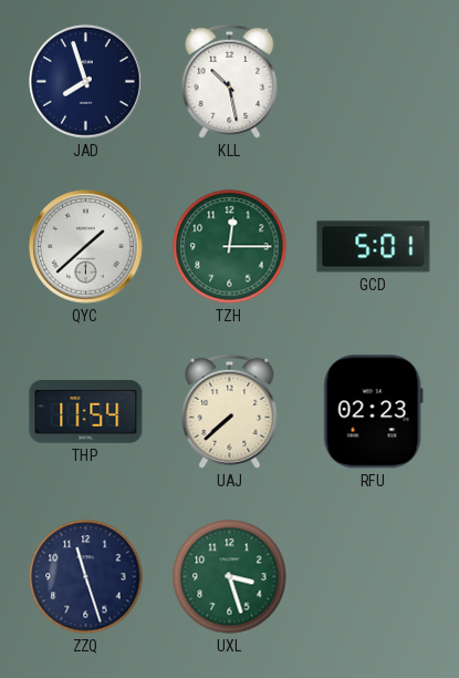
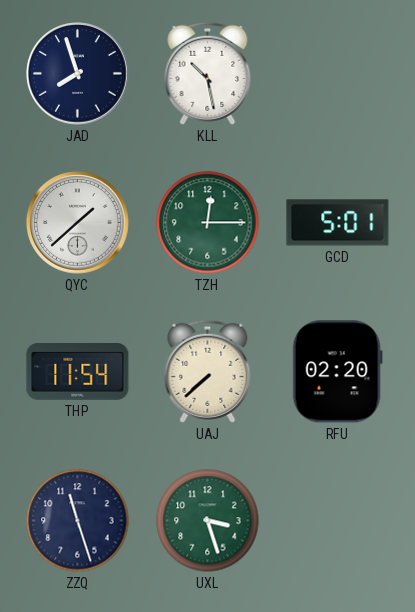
RFU: 02:23 -> 02:20 (337, 372)
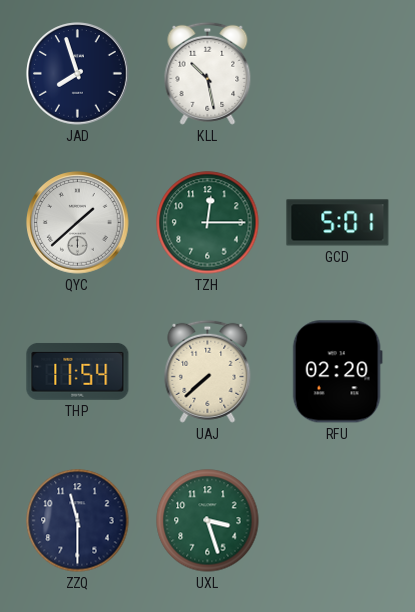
ZZQ: 11:27 -> 11:30 (78, 521)
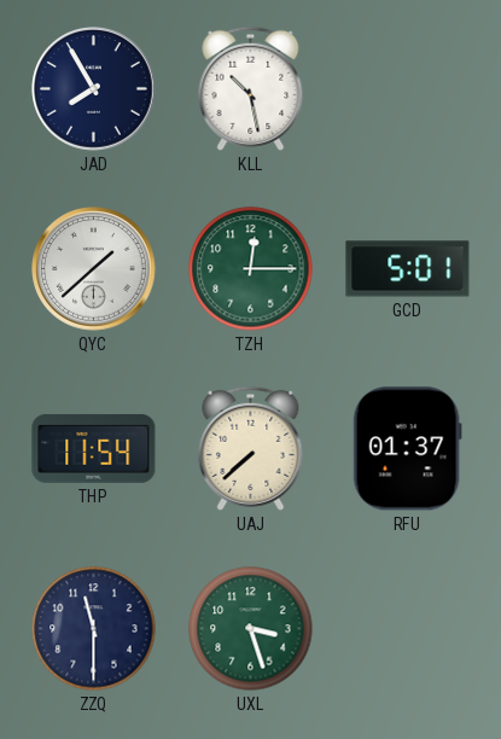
JAD: 7:57 -> 7:55 (94, 89)
RFU: 02:20 -> 01:37 (407, 449)
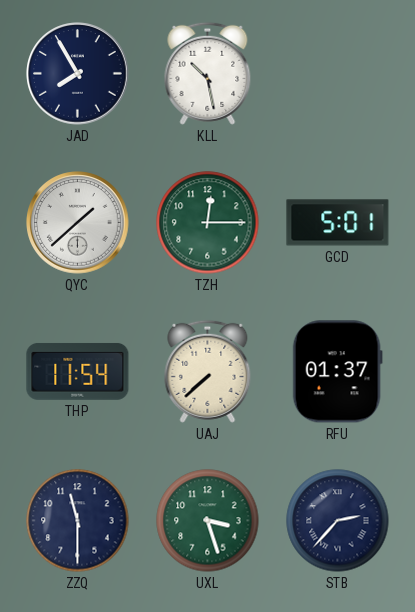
STB: none -> 2:37 (338, 521)
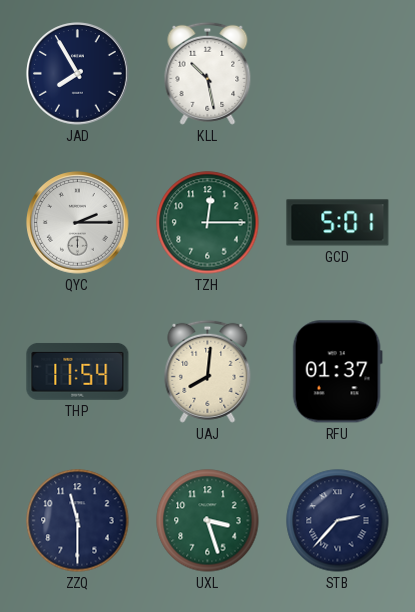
QYC: 1:38 -> 2:15 (78, 223)
UAJ: 7:38 -> 8:01 (208, 371)
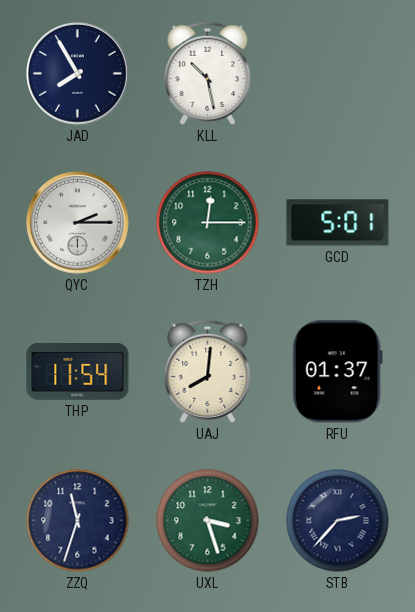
ZZQ: 11:30 -> 11:33 (78, 521)
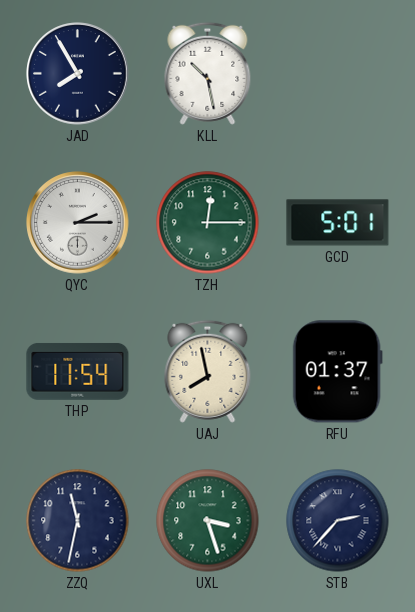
UAJ: 8:01 -> 7:58 (208, 371)
ZZQ: 11:33 -> 11:32 (78, 521)
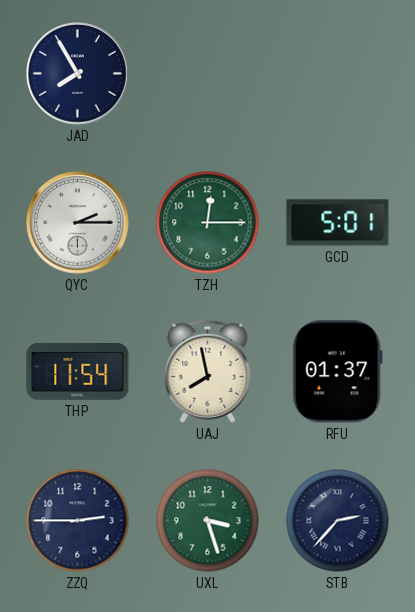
KLL: 10:28 -> none (208, 73)
ZZQ: 11:32 -> 2:45 (78, 521)
